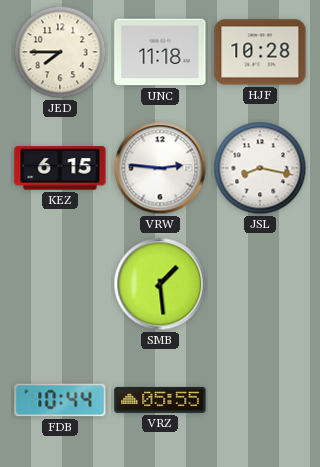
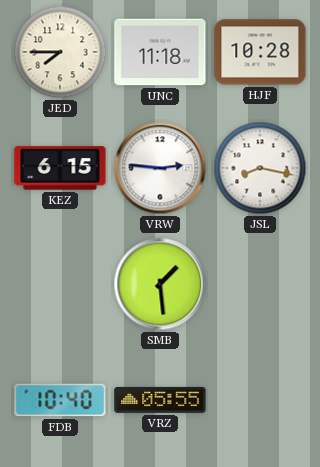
FDB: 10:44 -> 10:40 (60, 400)
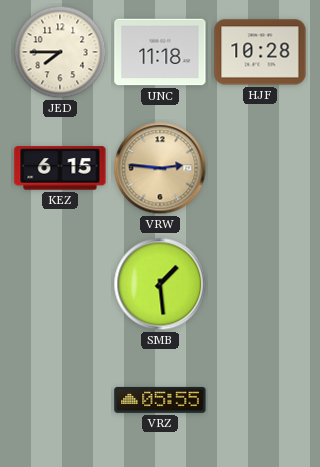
VRW dial: white -> champagne (160, 168)
JSL: 8:17 -> none (260, 168)
FDB: 10:40 -> none (60, 400)
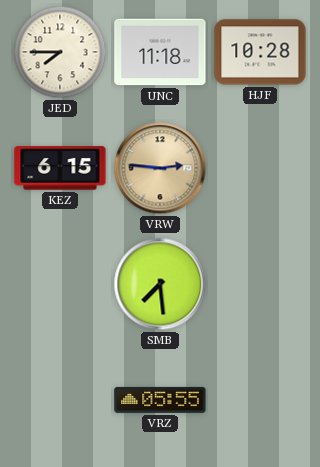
SMB: 1:29 -> 7:29 (160, 284)
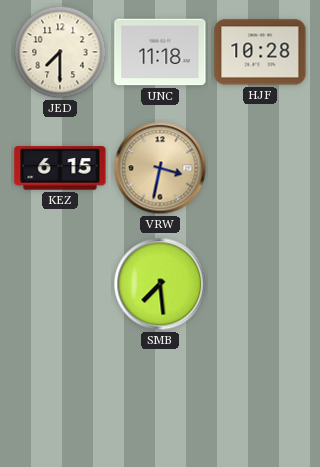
JED: 7:45 -> 7:30 (60, 52)
VRW: 2:46 -> 3:32 (160, 168)
VRZ: 05:55 -> none (160, 400)
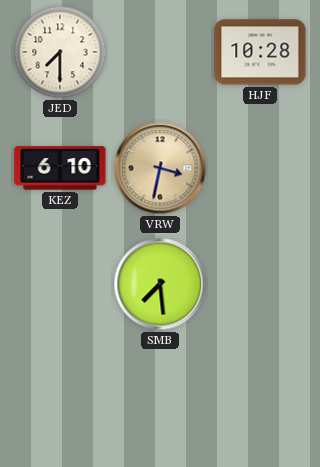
UNC: 11:18 -> none (160, 52)
KEZ: 6:15 -> 6:10 (60, 168)
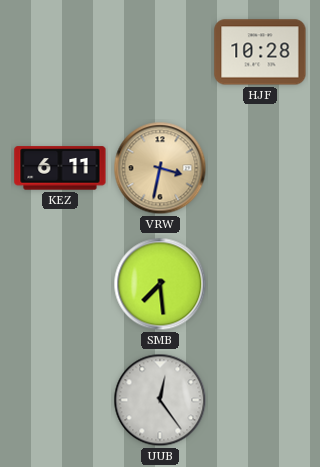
JED: 7:30 -> none (60, 52)
KEZ: 6:10 -> 6:11 (60, 168)
UUB: none -> 12:24 (160, 400)
